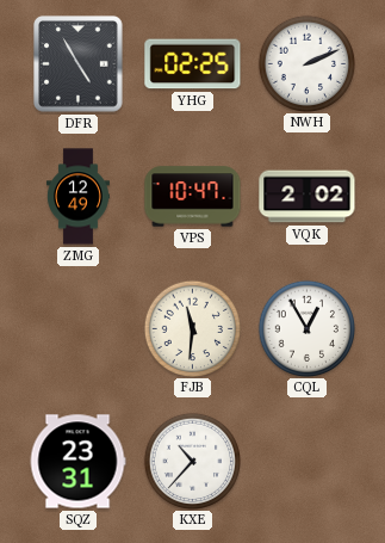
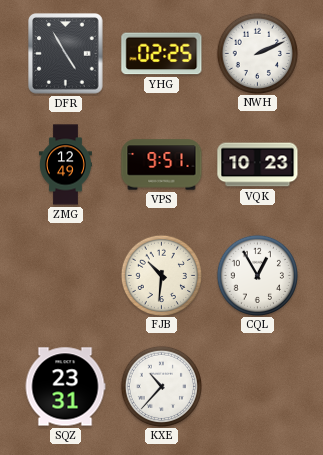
VPS: 10:47 -> 9:51 (162, 165)
VQK: 2:02 -> 10:23 (258, 165)
FJB: 11:31 -> 10:31 (161, 275)
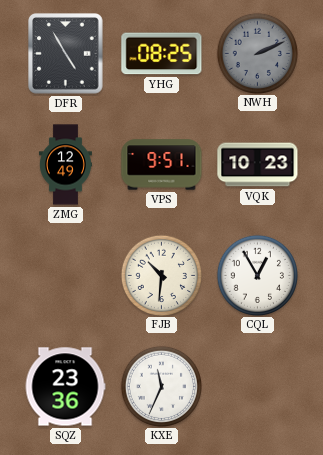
YHG: 02:25 -> 08:25 (162, 54)
NWH dial: white -> grey (257, 53)
SQZ: 23:31 -> 23:36 (65, 387)
KXE: 10:37 -> 11:34 (161, 386)
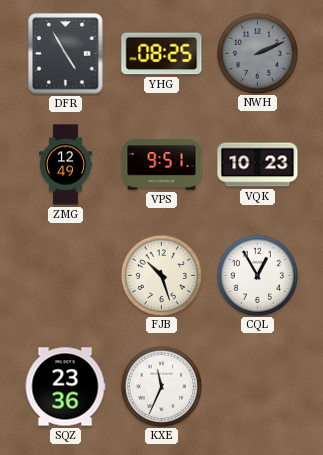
FJB: 10:31 -> 10:27 (161, 275)
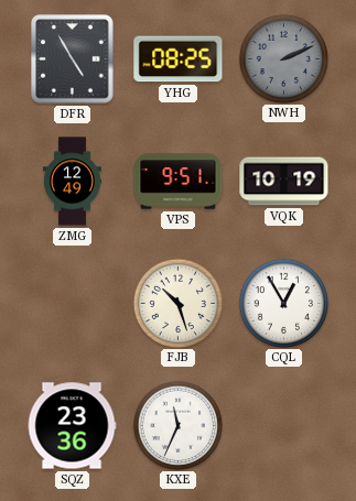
VQK: 10:23 -> 10:19 (284, 182)
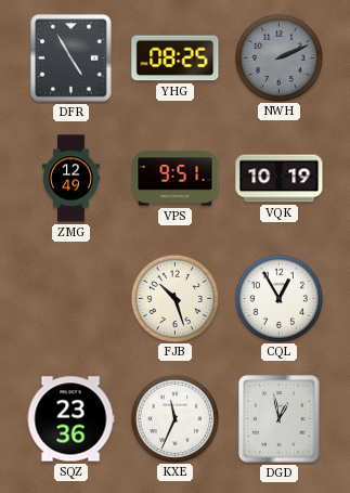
DGD: none -> 12:58 (280, 419)
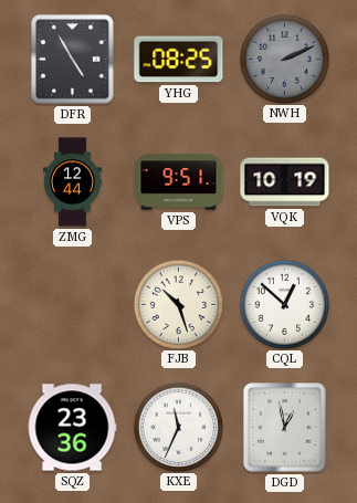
ZMG: 12:49 -> 12:44 (72, 182)
CQL: 12:55 -> 12:52 (284, 304)
